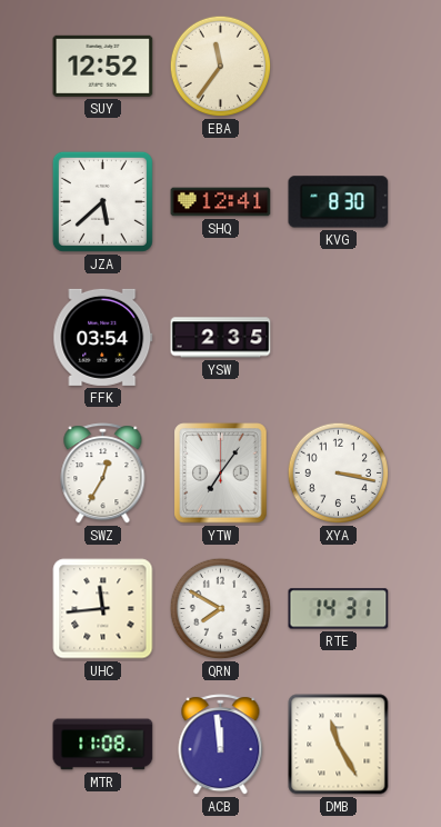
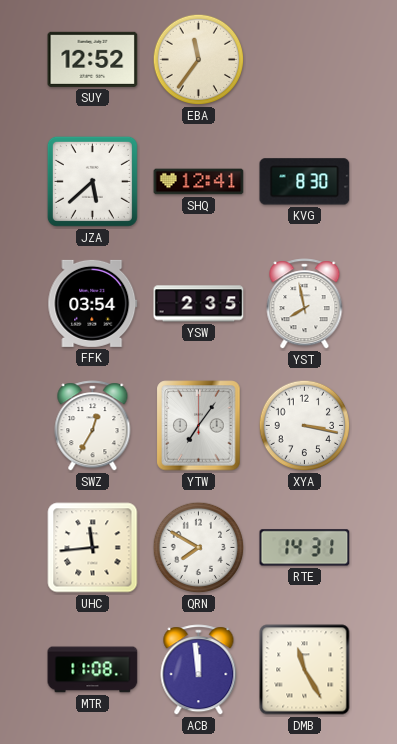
YST: none -> 7:58 (305, 304)
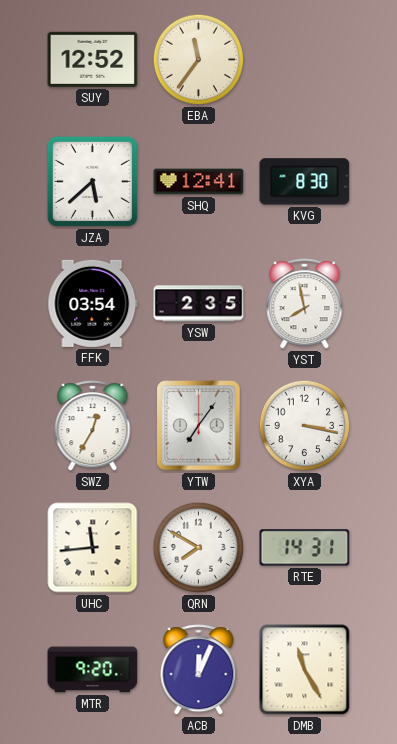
MTR: 11:08 -> 9:20 (93, 670)
ACB: 11:59 -> 12:04 (199, 670)
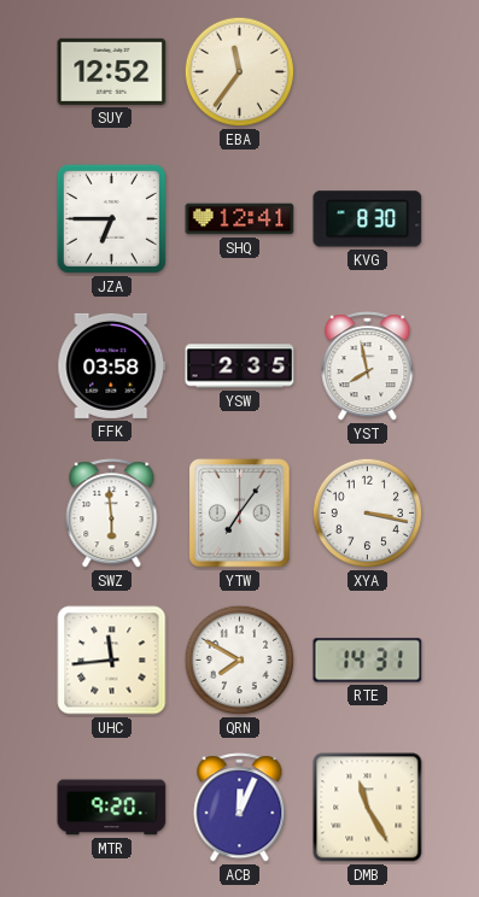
JZA: 5:38 -> 6:45 (111, 218)
FFK: 03:54 -> 03:58 (112, 365)
SWZ: 12:35 -> 5:59 (112, 514)
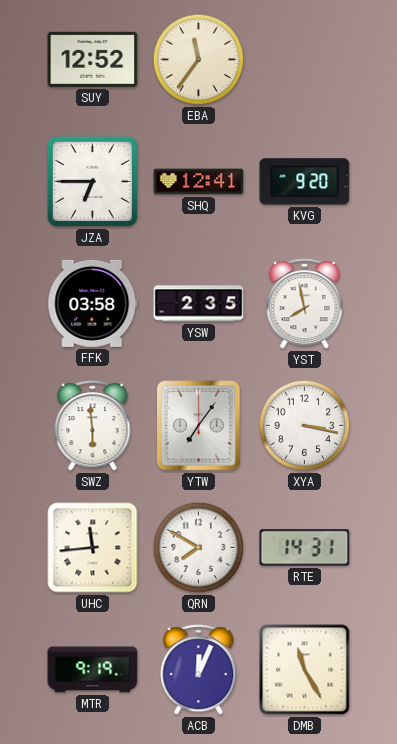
KVG: 8:30 -> 9:20 (305, 182)
MTR: 9:20 -> 9:19 (93, 670)
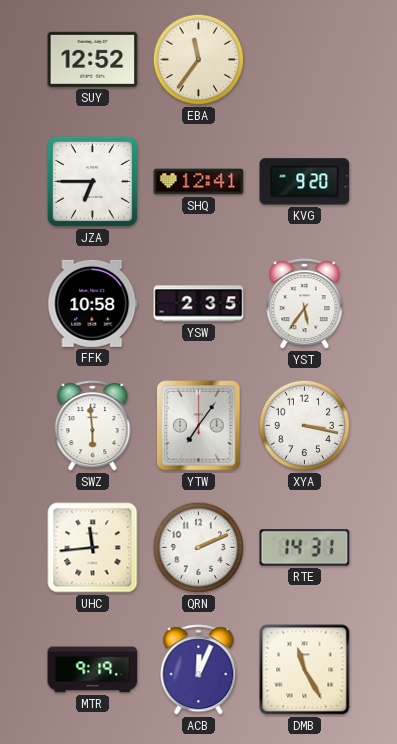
FFK: 03:58 -> 10:58 (93, 303)
YST: 7:58 -> 5:36 (305, 304)
QRN: 7:50 -> 2:11 (199, 548)
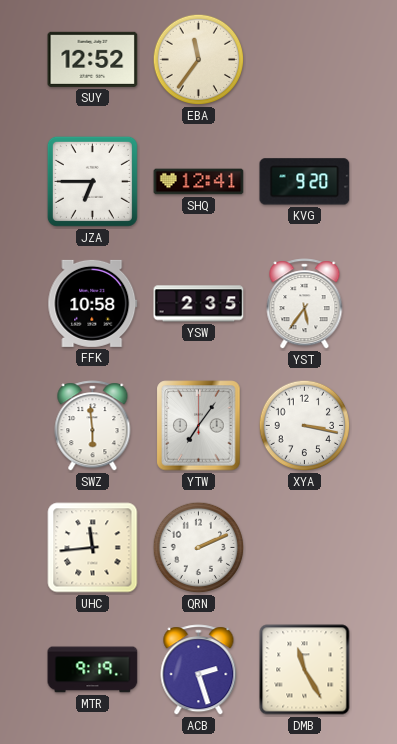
RTE: 14:31 -> none (305, 548)
ACB: 12:04 -> 2:27 (199, 670)
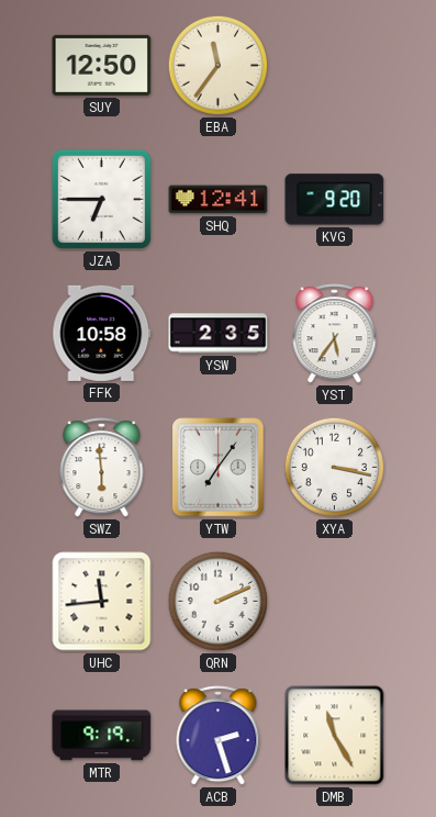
SUY: 12:52 -> 12:50 (102, 65)
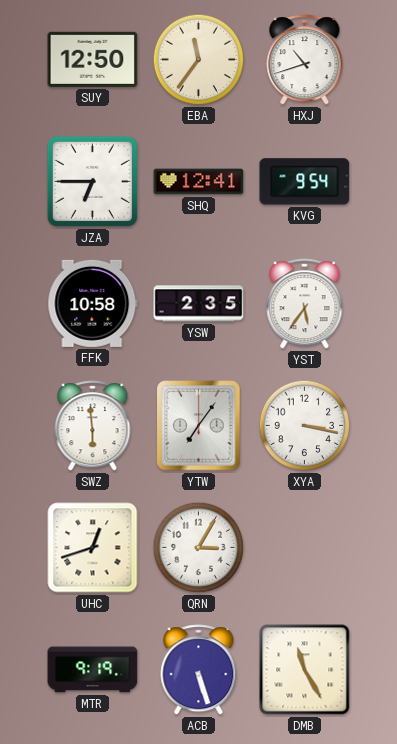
HXJ: none -> 10:42 (305, 60)
KVG: 9:20 -> 9:54 (305, 182)
UHC: 11:44 -> 12:42 (93, 548)
QRN: 2:11 -> 3:05 (199, 548)
ACB: 2:27 -> 5:27 (199, 670)
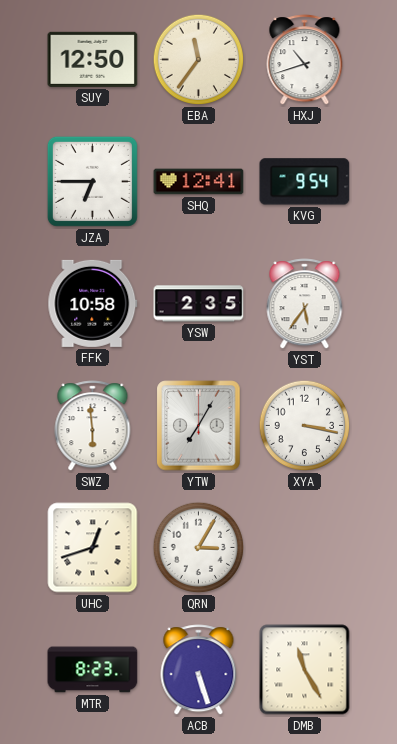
YTW: 7:06 -> 7:05 (199, 426)
MTR: 9:19 -> 8:23 (93, 670)
